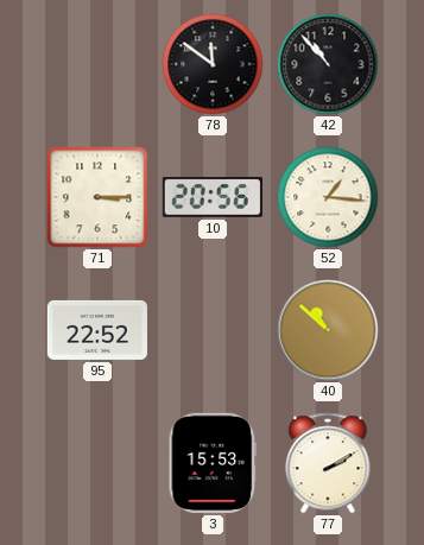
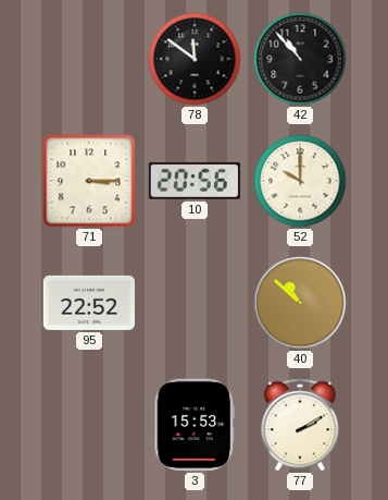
52: 1:16 -> 10:00 (300, 181)
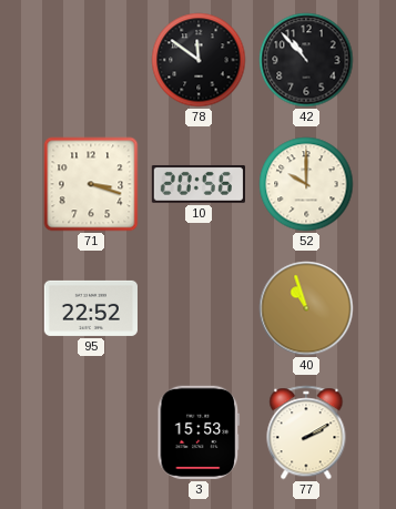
71: 3:15 -> 3:18 (91, 184)
40: 10:52 -> 10:57 (306, 308)
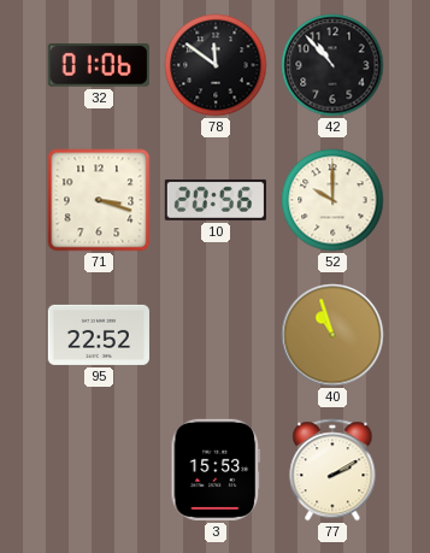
32: none -> 01:06 (99, 66)
